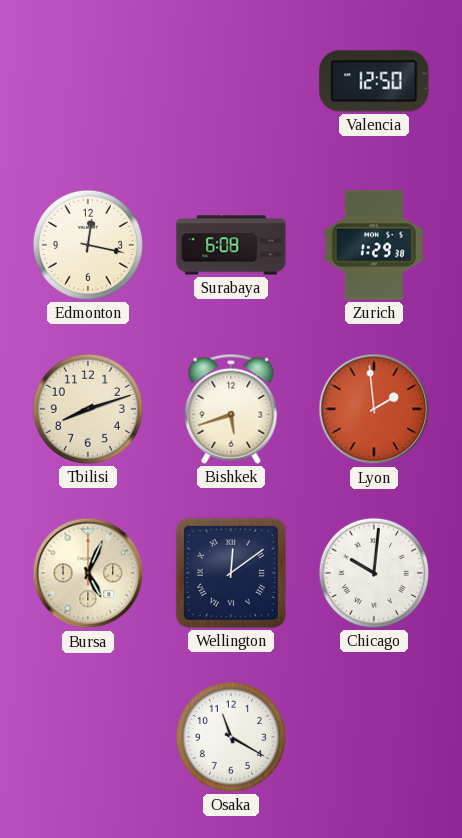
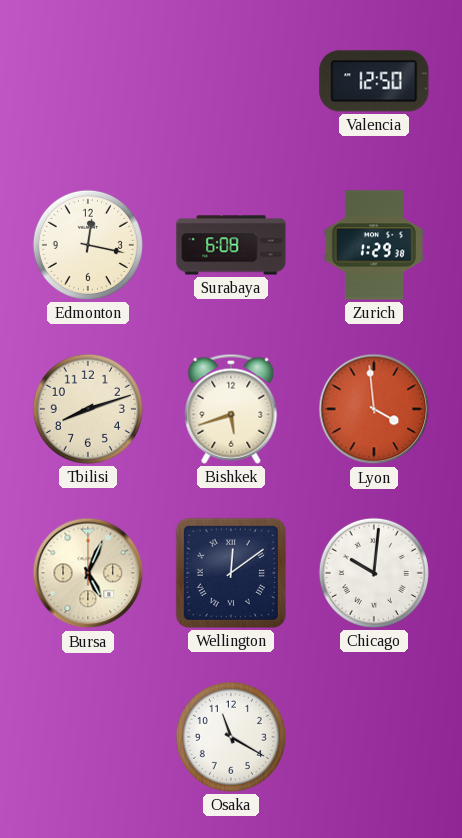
Lyon: 1:59 -> 3:59 (374, 409)
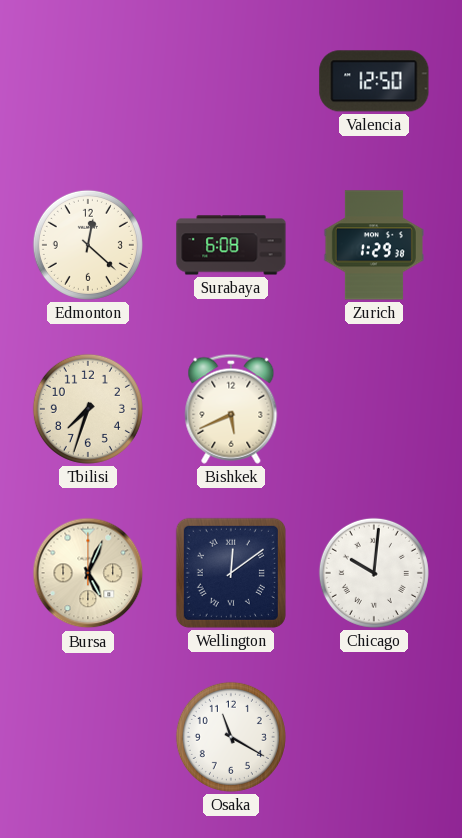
Edmonton: 12:17 -> 12:22 (88, 245)
Tbilisi: 8:12 -> 7:33 (88, 409)
Bishkek: 5:42 -> 5:41 (231, 409)
Lyon: 3:59 -> none (374, 409)
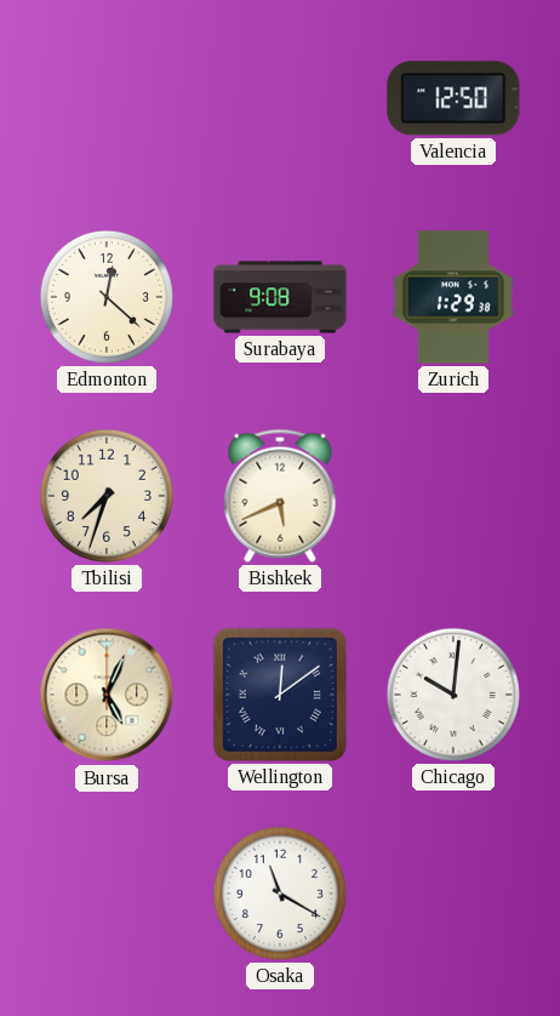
Surabaya: 6:08 -> 9:08 (280, 297)
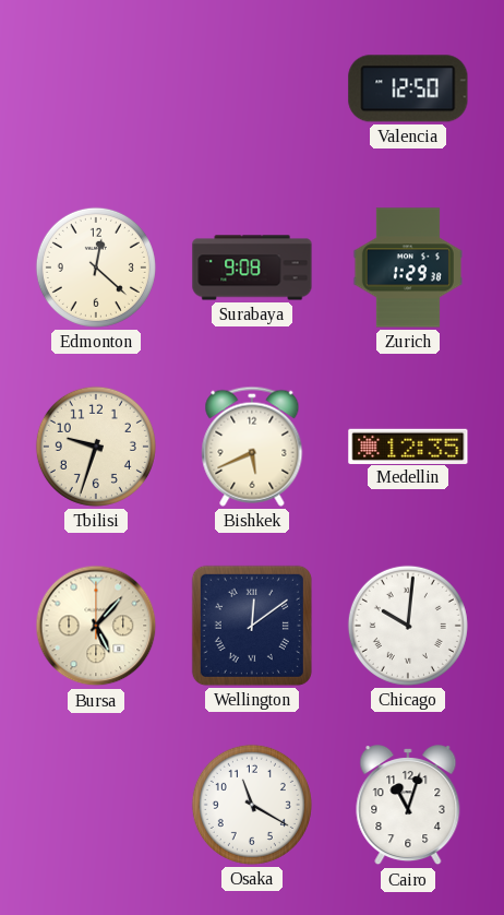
Tbilisi: 7:33 -> 9:33 (96, 447)
Medellin: none -> 12:35 (408, 445)
Bursa: 5:04 -> 5:07 (96, 626)
Cairo: none -> 11:03 (408, 806)
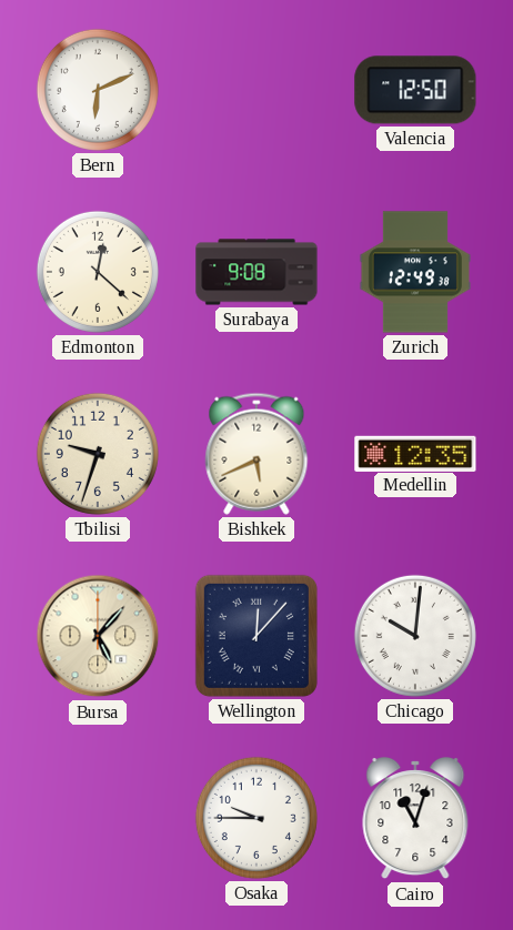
Bern: none -> 6:11 (98, 90)
Zurich: 1:29 -> 12:49 (415, 272)
Wellington: 12:09 -> 12:07 (256, 636)
Osaka: 11:20 -> 9:45 (256, 818)
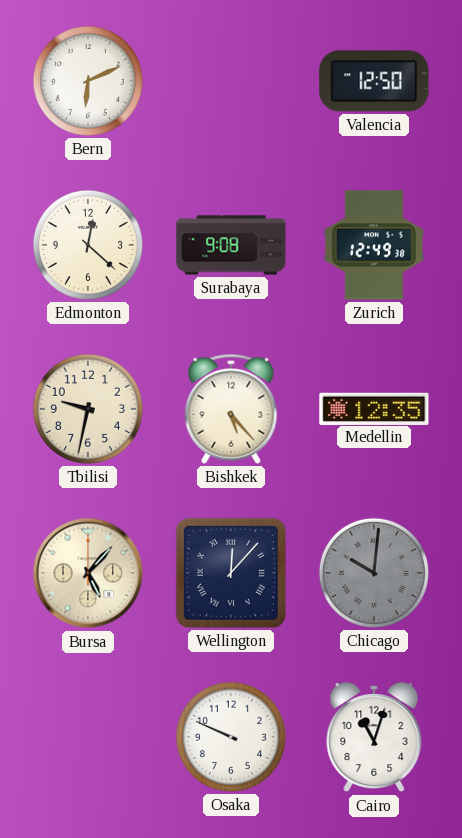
Tbilisi: 9:33 -> 9:32 (88, 409)
Bishkek: 5:41 -> 5:23 (231, 409)
Chicago dial: white -> grey (374, 573)
Osaka: 9:45 -> 9:49 (231, 737)
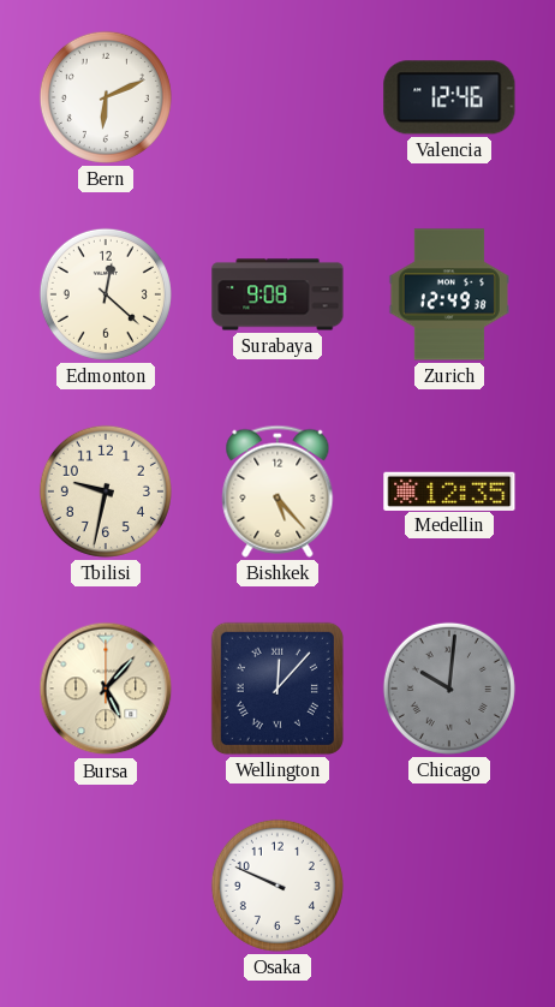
Valencia: 12:50 -> 12:46 (449, 97)
Cairo: 11:03 -> none (374, 738)
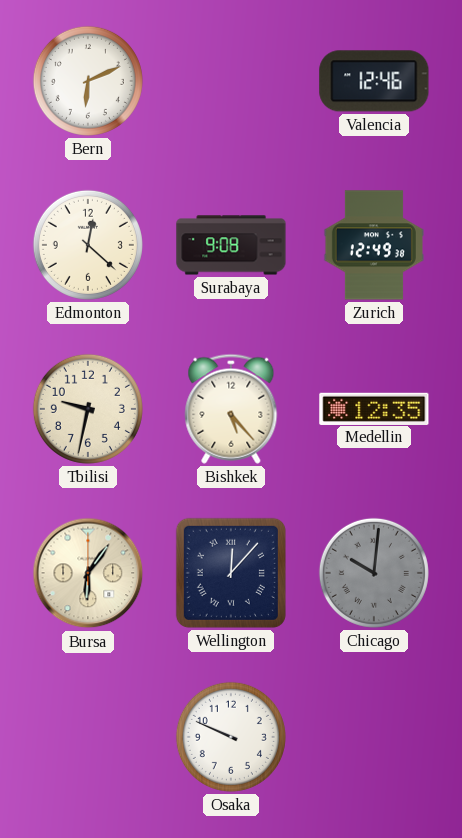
Bursa: 5:07 -> 6:06 (88, 573)
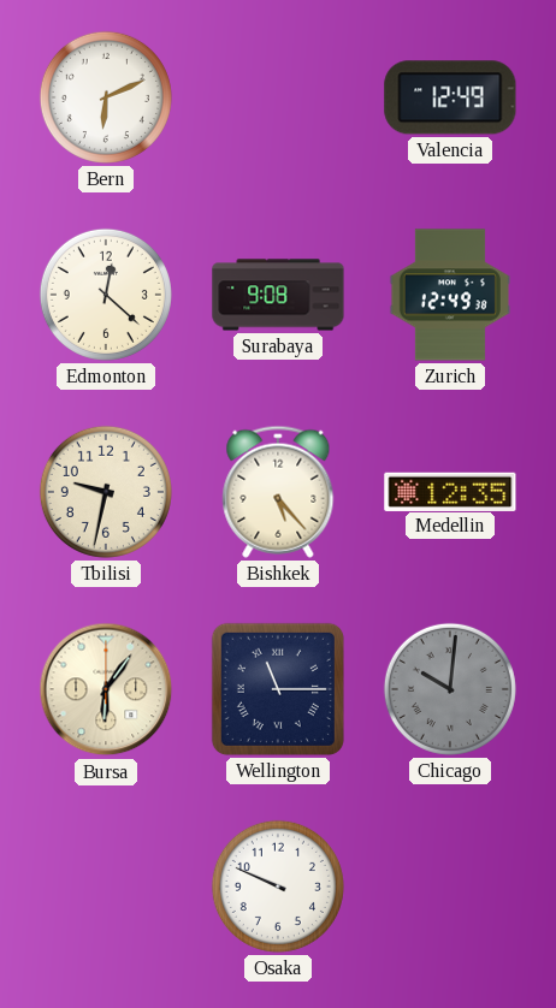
Valencia: 12:46 -> 12:49 (450, 97)
Wellington: 12:07 -> 11:15 (278, 689)
